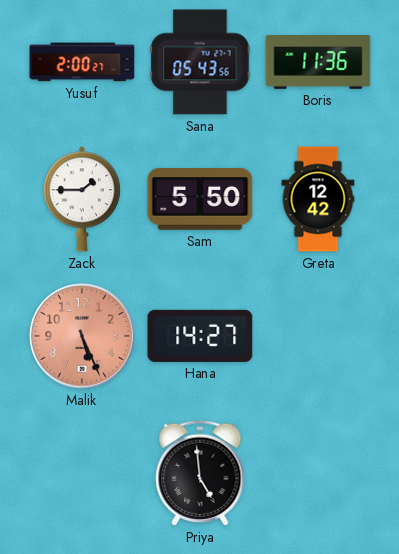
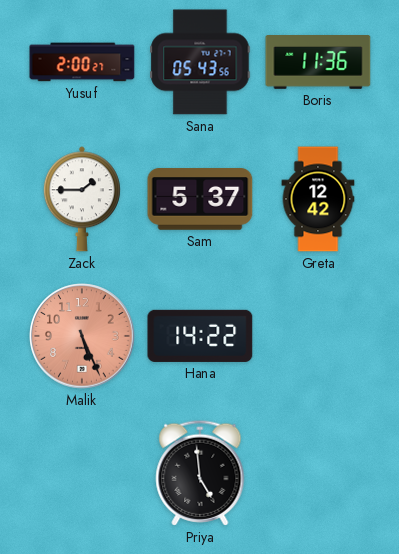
Sam: 5:50 -> 5:37 (200, 199)
Hana: 14:27 -> 14:22 (200, 336)
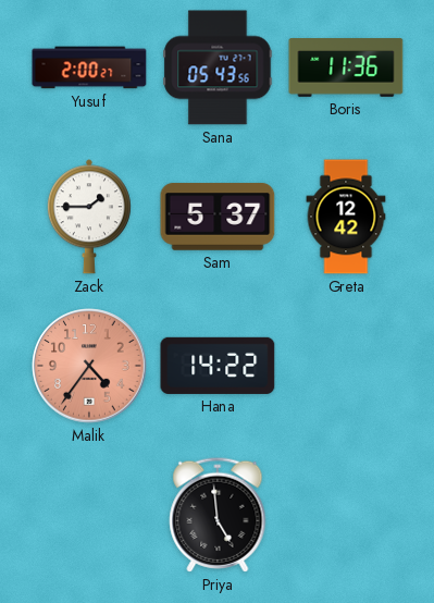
Malik: 5:26 -> 4:36 (89, 366)
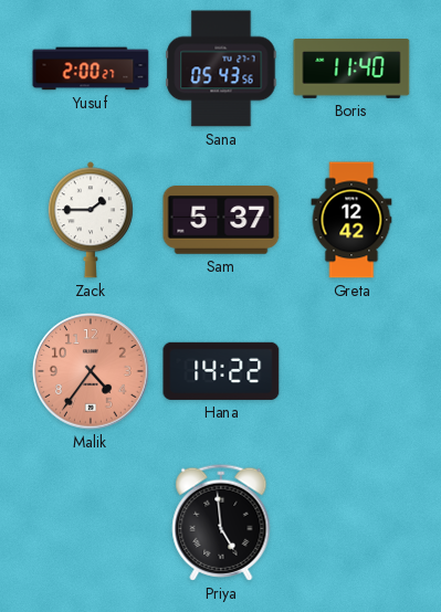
Boris: 11:36 -> 11:40 (351, 70)
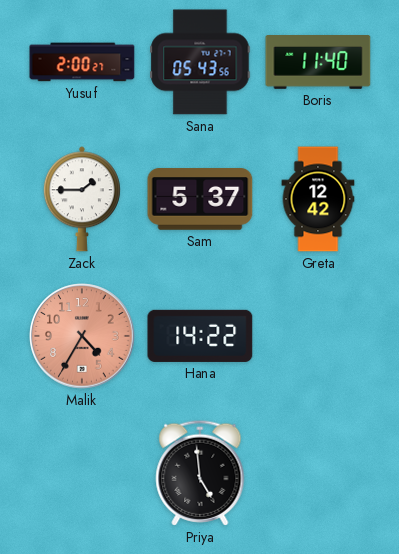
Malik: 4:36 -> 4:35 (82, 336)
